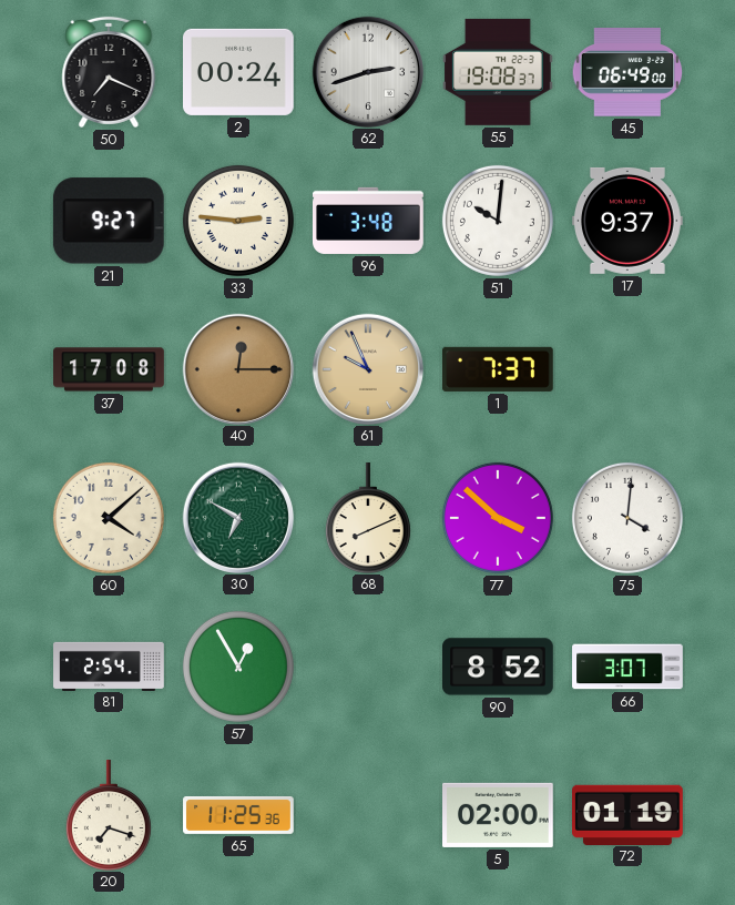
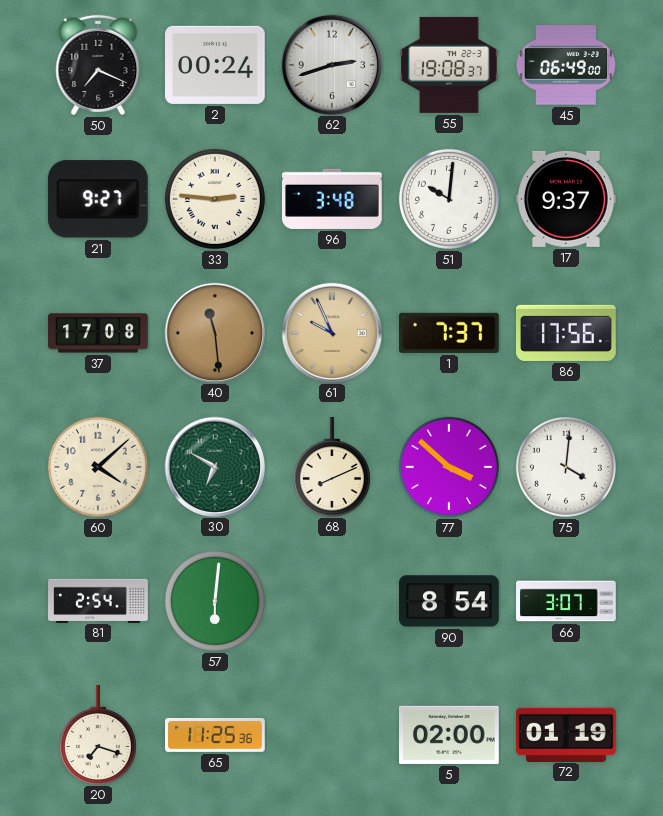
40: 12:15 -> 11:29 (214, 332)
86: none -> 17:56 (567, 333)
57: 12:55 -> 6:01 (215, 601)
90: 8:52 -> 8:54 (450, 601)
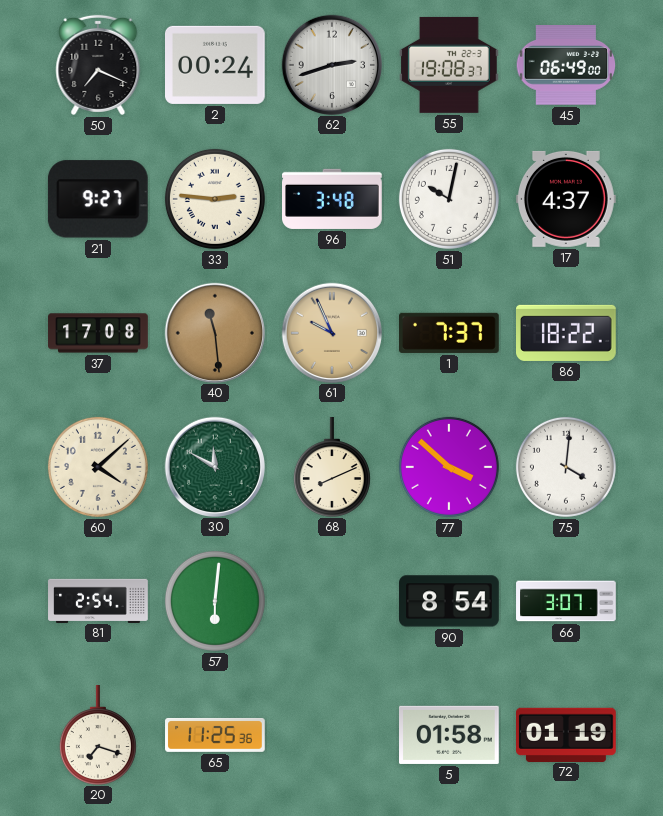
51: 10:01 -> 10:02 (449, 199)
17: 9:37 -> 4:37 (567, 199)
86: 17:56 -> 18:22 (567, 333)
30: 6:50 -> 11:50 (214, 466)
5: 02:00 -> 01:58 (450, 735)
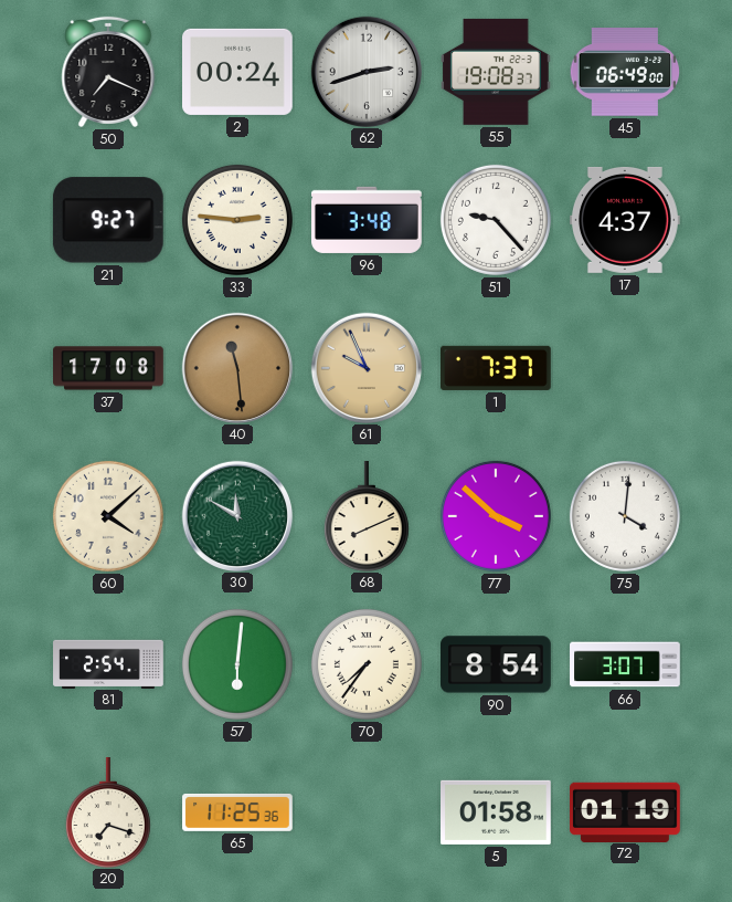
51: 10:02 -> 9:23 (496, 220)
86: 18:22 -> none (567, 333)
70: none -> 7:36 (367, 664)
